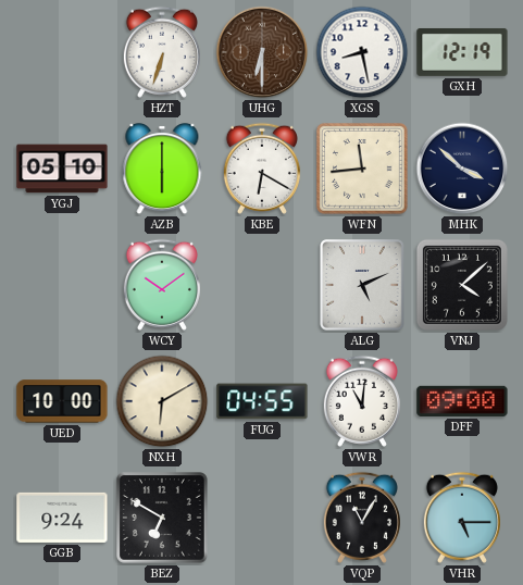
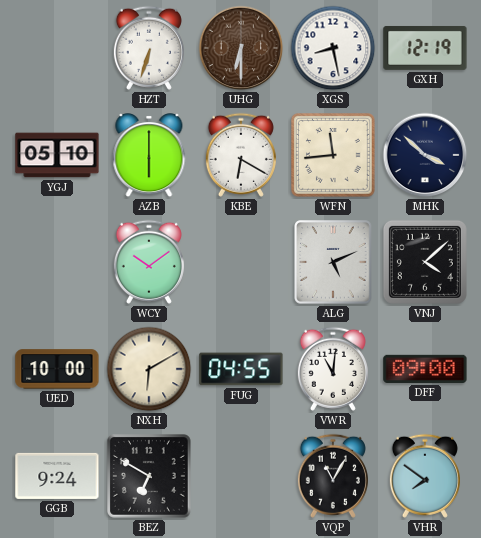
VHR: 5:15 -> 7:51 (425, 476)
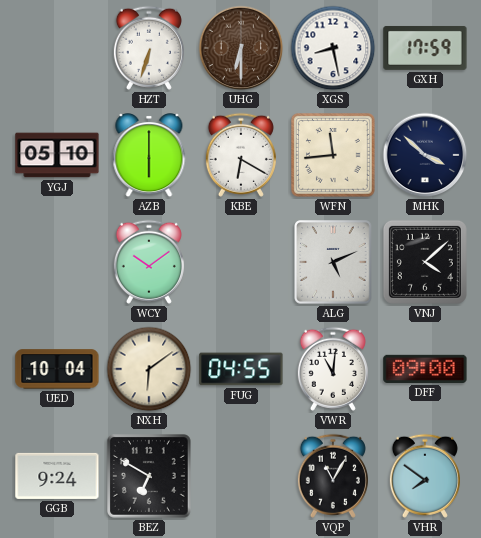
GXH: 12:19 -> 17:59 (425, 48)
UED: 10:00 -> 10:04 (57, 369)
NXH: 6:10 -> 6:09 (149, 369)
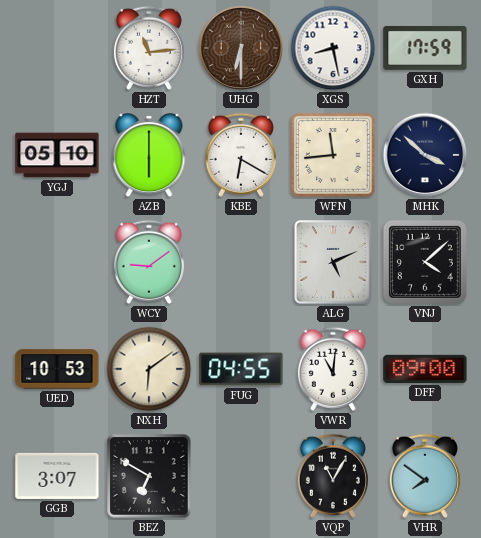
HZT: 6:33 -> 11:14 (149, 48)
WCY: 10:09 -> 9:09 (149, 262)
UED: 10:04 -> 10:53 (57, 369)
GGB: 9:24 -> 3:07 (57, 476)
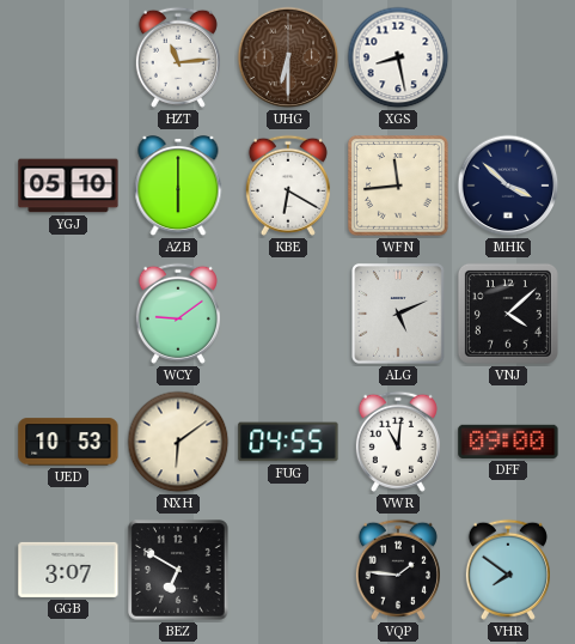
GXH: 17:59 -> none (425, 48)
VQP: 11:05 -> 1:46 (398, 570)
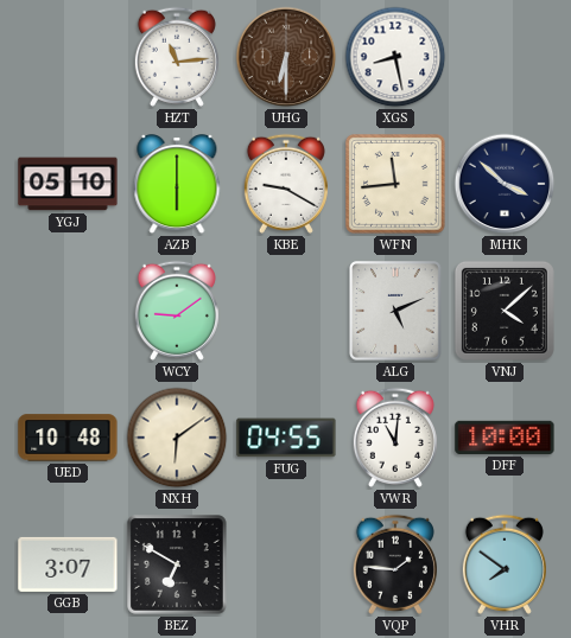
KBE: 6:20 -> 9:20 (286, 184)
UED: 10:53 -> 10:48 (68, 438)
DFF: 09:00 -> 10:00 (505, 438)
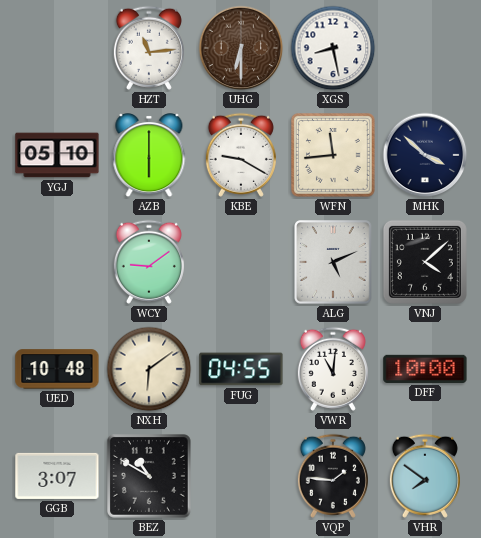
BEZ: 6:50 -> 10:50 (150, 477)
